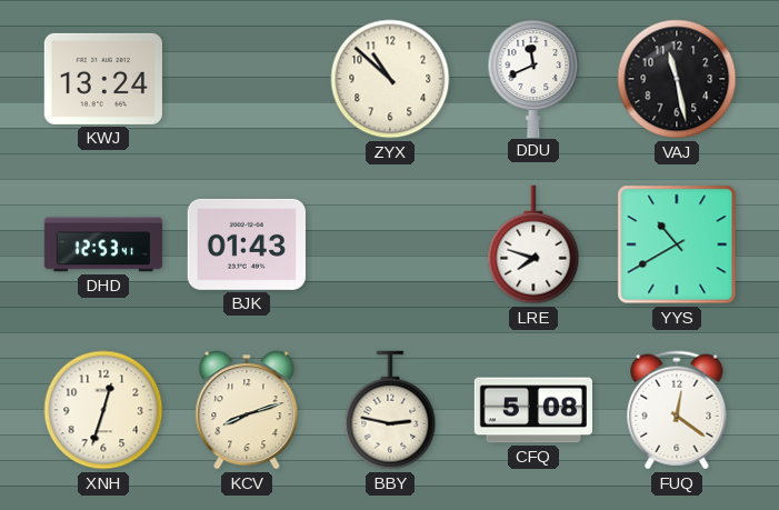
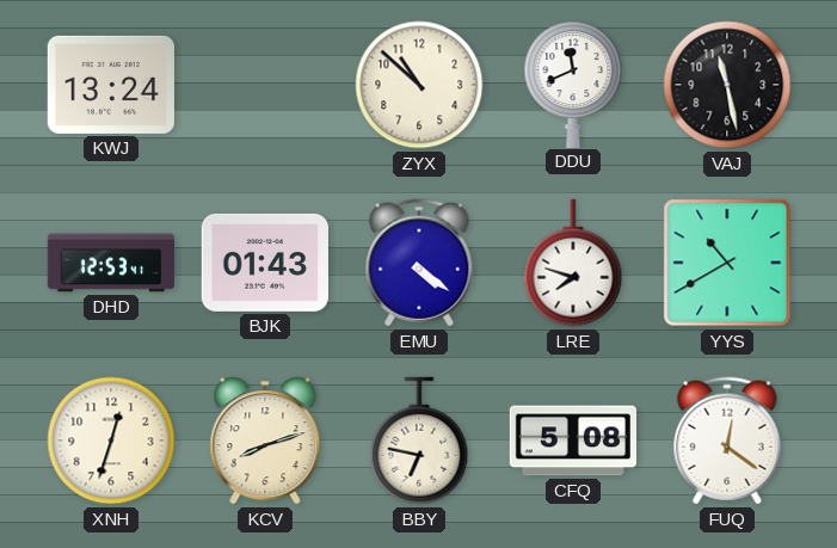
EMU: none -> 4:21 (419, 263)
BBY: 2:47 -> 6:47 (419, 441)
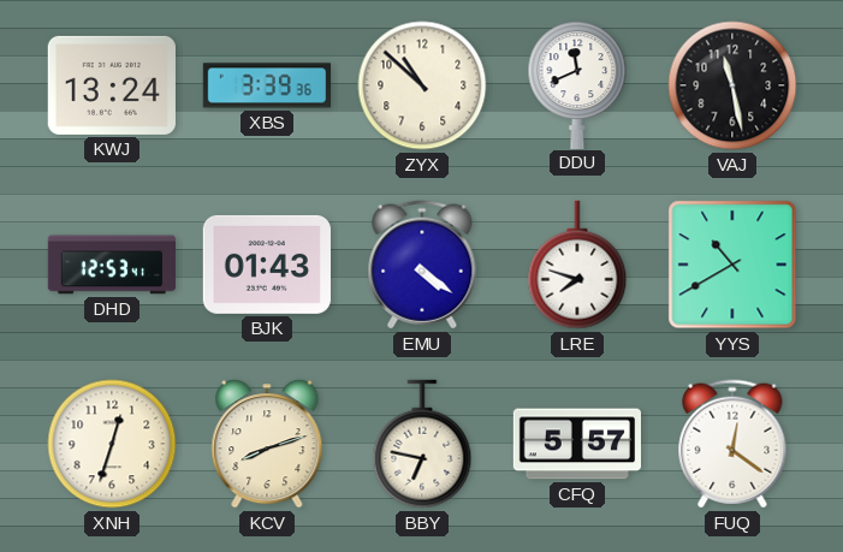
XBS: none -> 3:39 (266, 85)
CFQ: 5:08 -> 5:57 (576, 444)
